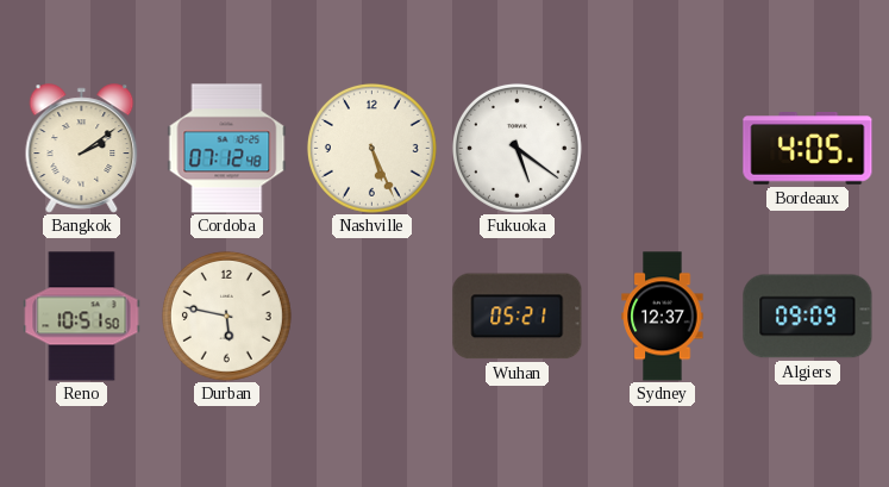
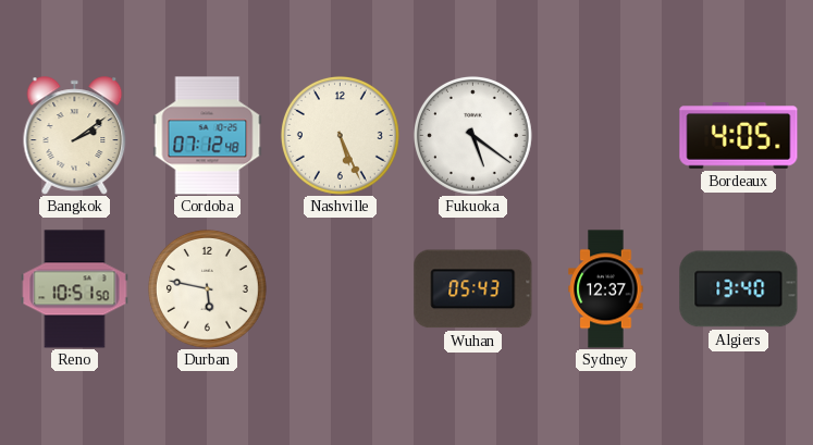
Wuhan: 05:21 -> 05:43 (473, 289)
Algiers: 09:09 -> 13:40 (739, 289)
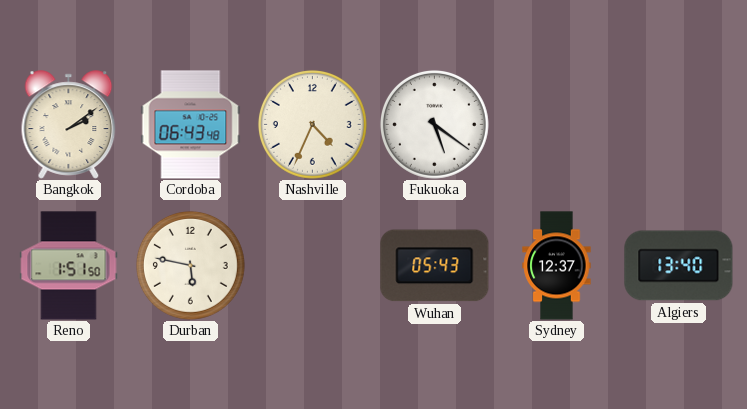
Cordoba: 07:12 -> 06:43 (191, 125)
Nashville: 5:26 -> 4:34 (312, 124)
Bordeaux: 4:05 -> none (739, 136)
Reno: 10:51 -> 1:51 (69, 266)
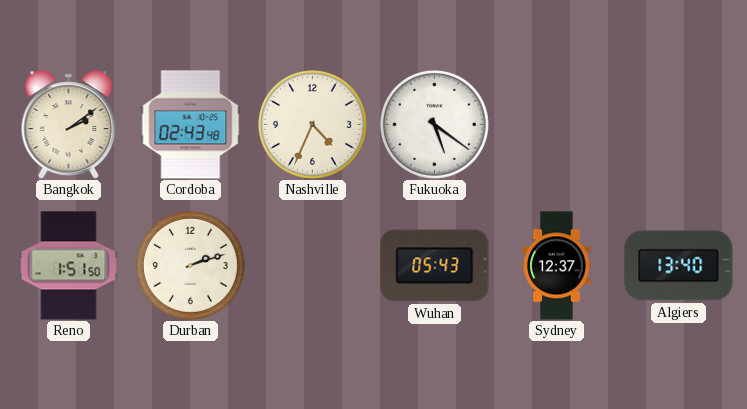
Cordoba: 06:43 -> 02:43 (191, 125)
Durban: 5:47 -> 2:12 (190, 265)
